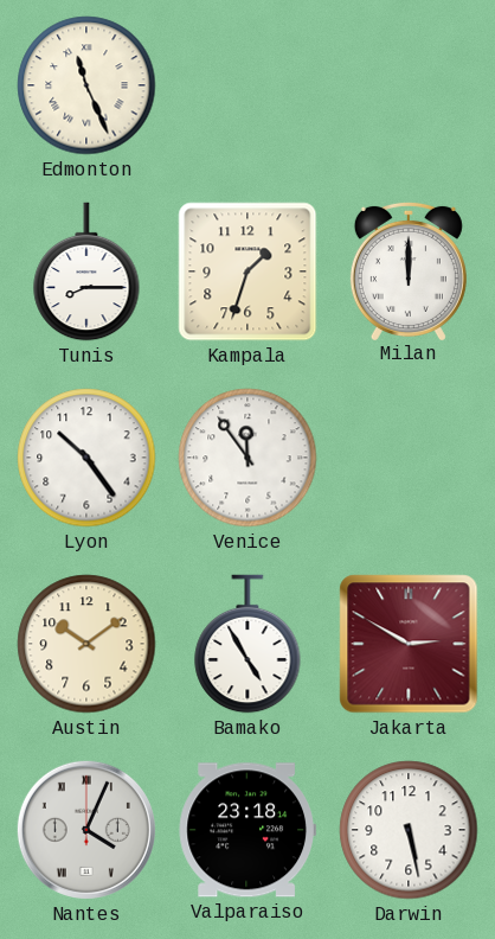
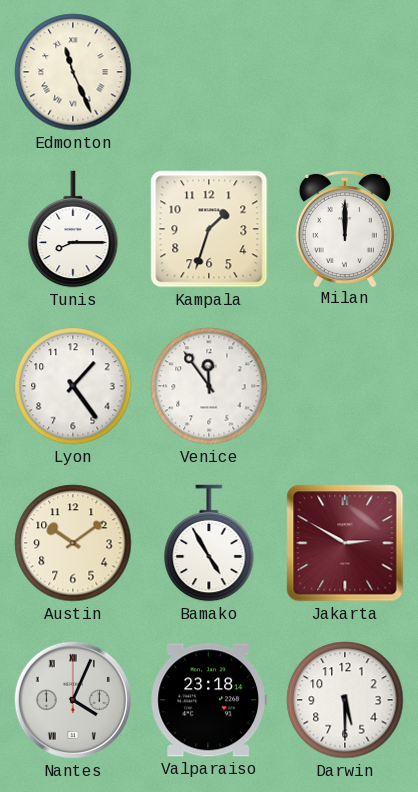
Lyon: 10:24 -> 1:24 (73, 386)
Darwin: 5:28 -> 5:30 (345, 700)
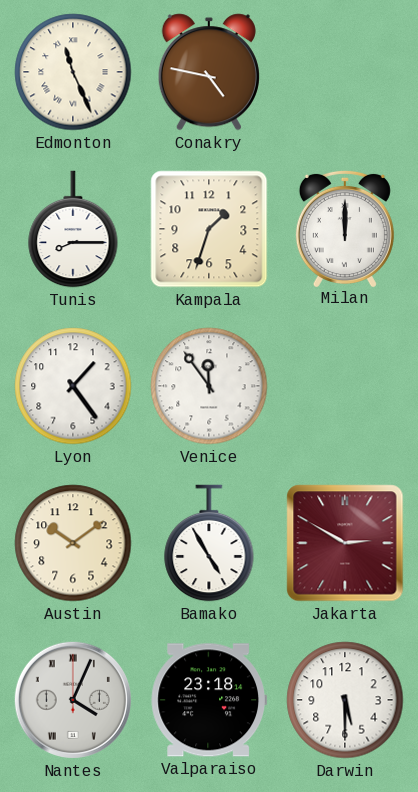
Conakry: none -> 4:47 (209, 72)
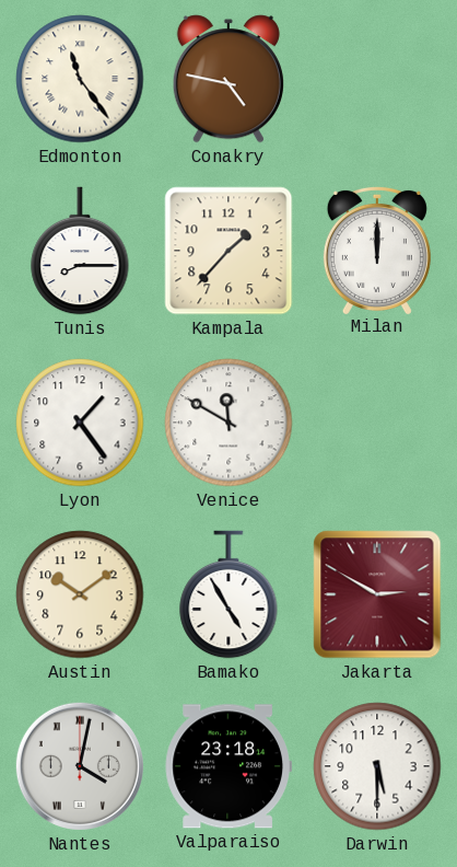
Edmonton: 11:26 -> 11:24 (80, 79)
Kampala: 1:33 -> 1:37 (228, 251)
Venice: 11:54 -> 11:50 (228, 423)
Nantes: 4:04 -> 4:02 (80, 766)
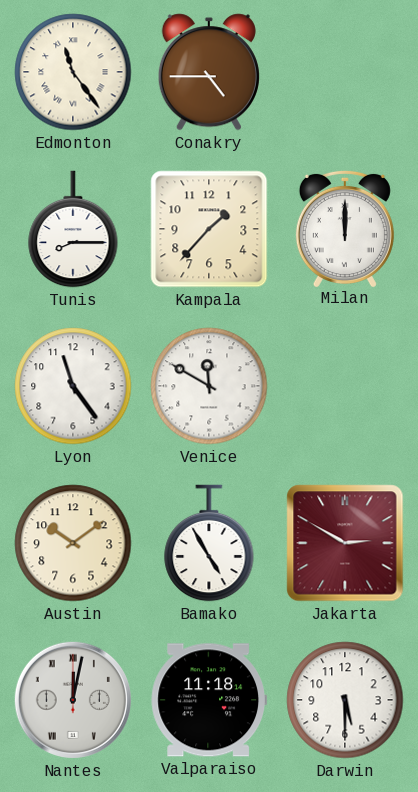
Conakry: 4:47 -> 4:45 (209, 72)
Lyon: 1:24 -> 11:24 (73, 386)
Nantes: 4:02 -> 12:02 (73, 700)
Valparaiso: 23:18 -> 11:18 (209, 700)
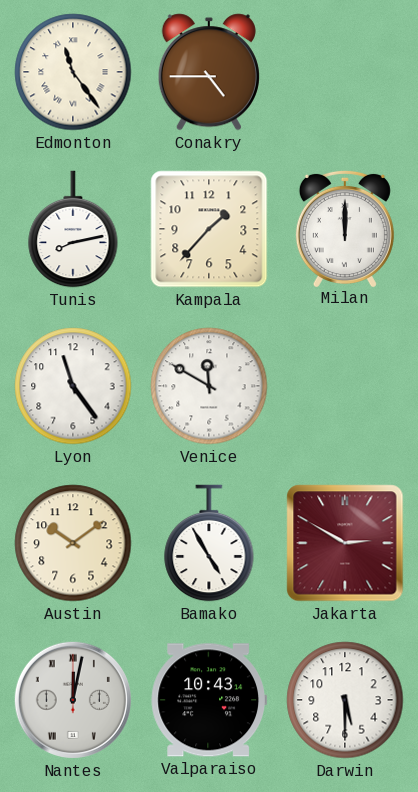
Tunis: 8:15 -> 8:13 (73, 229)
Valparaiso: 11:18 -> 10:43 (209, 700)
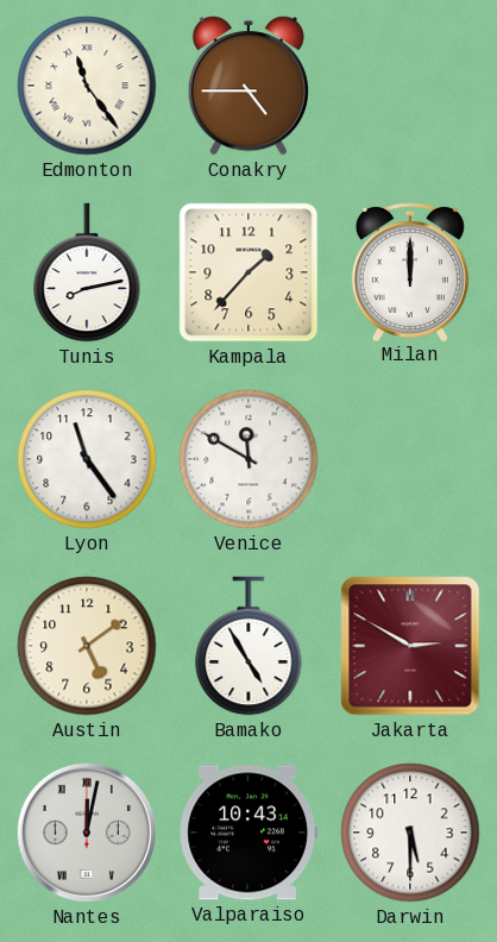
Austin: 10:09 -> 5:09 (87, 646)
